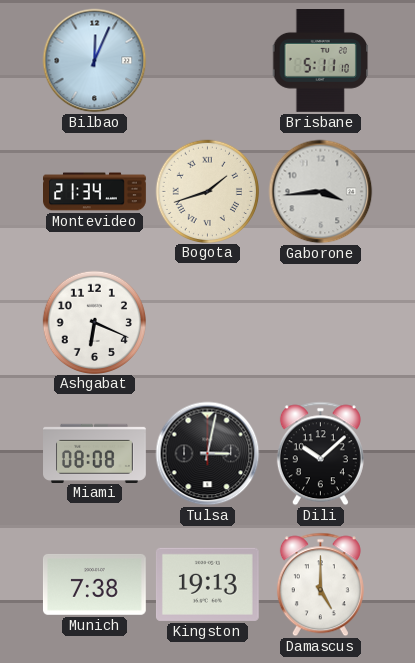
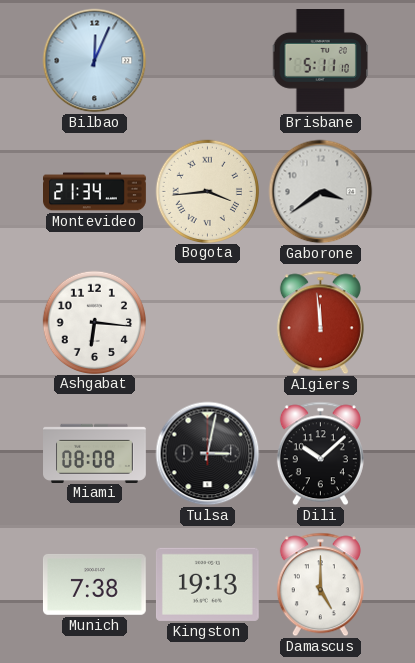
Bogota: 1:42 -> 3:44 (207, 191)
Gaborone: 3:44 -> 3:39 (321, 192)
Ashgabat: 6:19 -> 6:16 (94, 322)
Algiers: none -> 11:59 (320, 323)
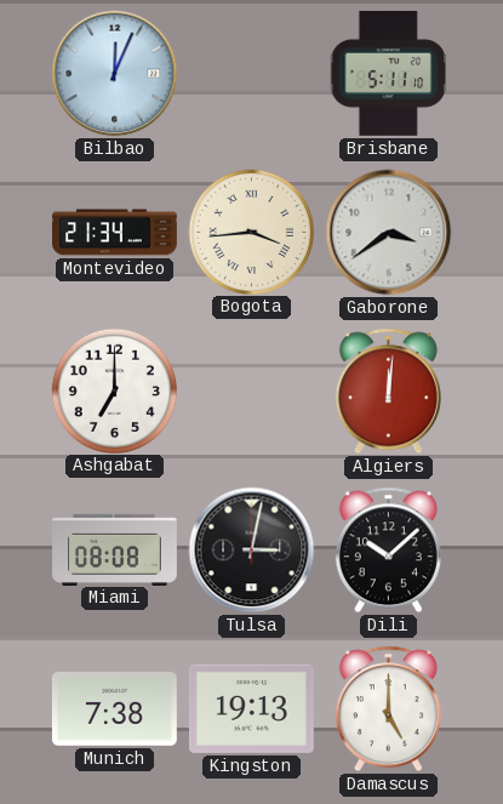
Ashgabat: 6:16 -> 7:00 (114, 390)
Algiers: 11:59 -> 12:01 (388, 392)
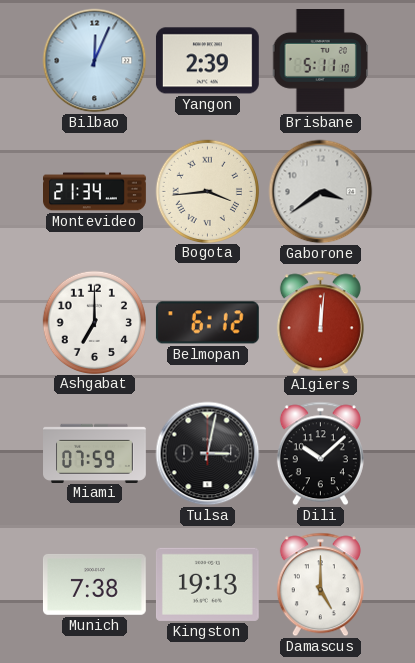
Yangon: none -> 2:39 (207, 61)
Belmopan: none -> 6:12 (207, 323)
Miami: 08:08 -> 07:59 (95, 453)
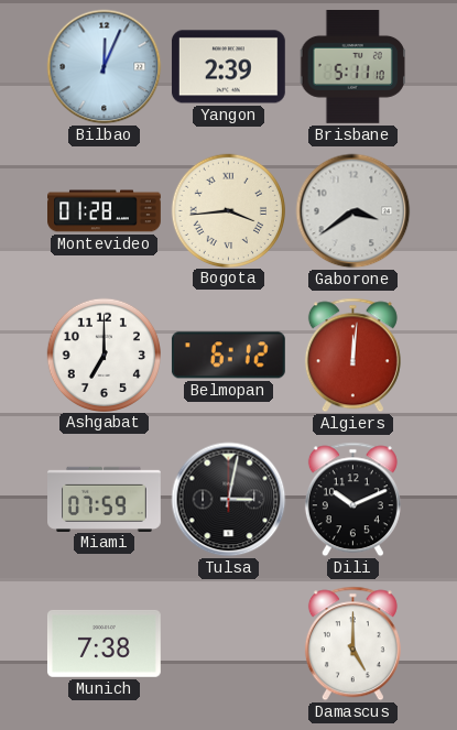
Montevideo: 21:34 -> 01:28 (105, 211)
Dili: 10:08 -> 10:11 (352, 500)
Kingston: 19:13 -> none (207, 584)
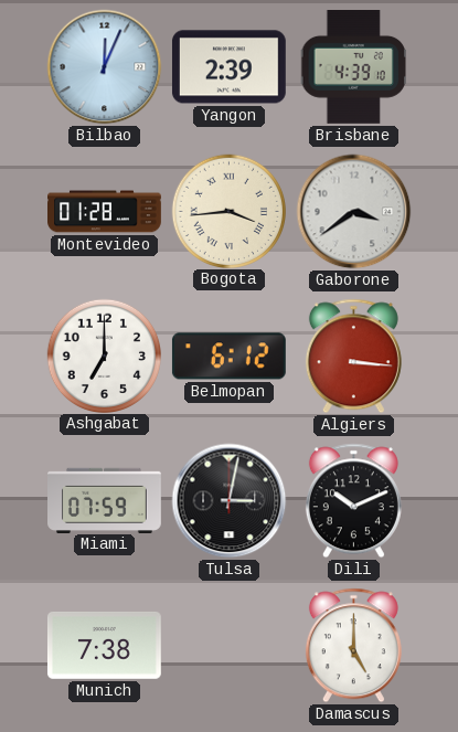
Brisbane: 5:11 -> 4:39 (354, 67)
Algiers: 12:01 -> 3:16 (353, 357)
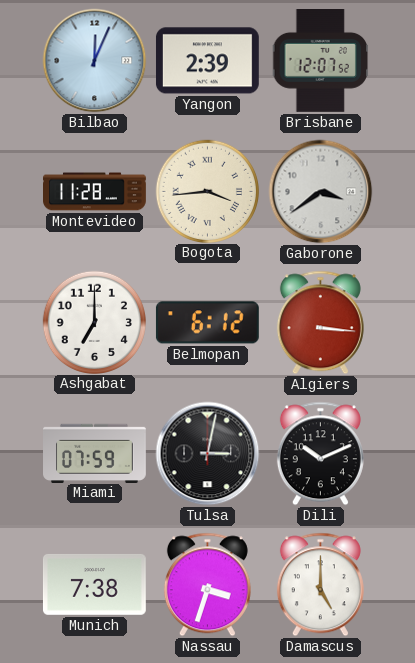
Brisbane: 4:39 -> 12:07 (321, 61)
Montevideo: 01:28 -> 11:28 (95, 192)
Nassau: none -> 3:33 (207, 585)
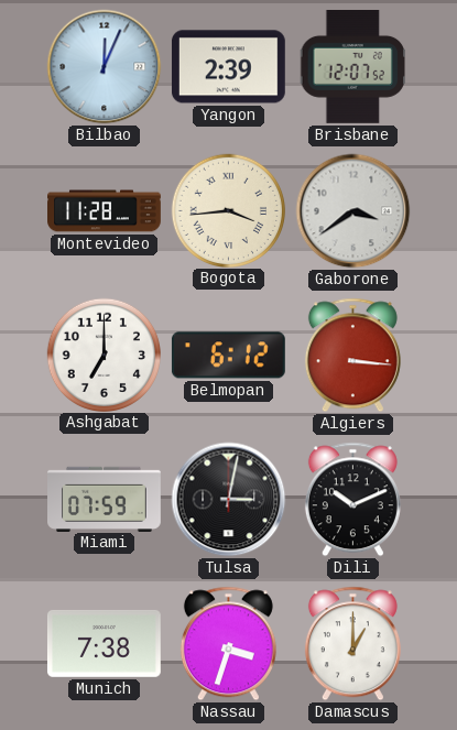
Damascus: 5:00 -> 1:00 (352, 644)
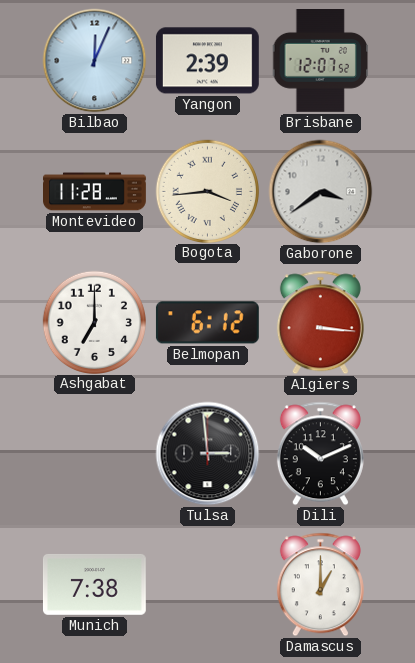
Miami: 07:59 -> none (105, 499)
Tulsa: 3:02 -> 2:59 (208, 454)
Nassau: 3:33 -> none (228, 644)
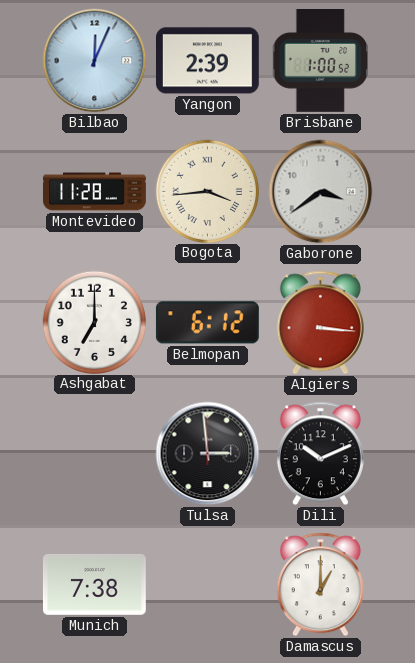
Brisbane: 12:07 -> 1:00 (321, 61)
